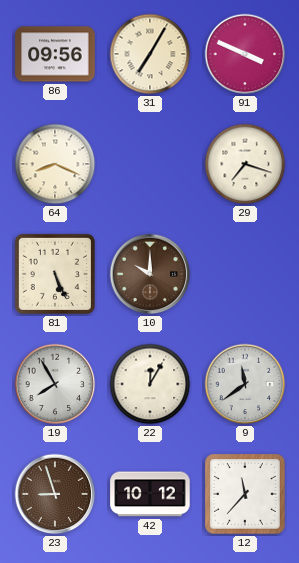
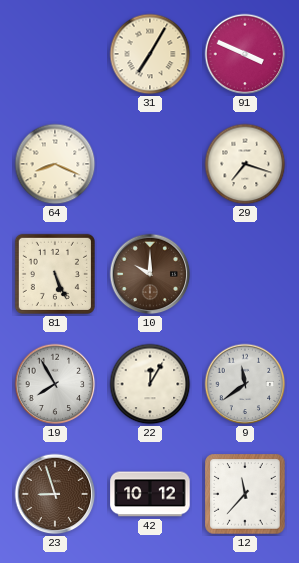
86: 09:56 -> none (55, 54)
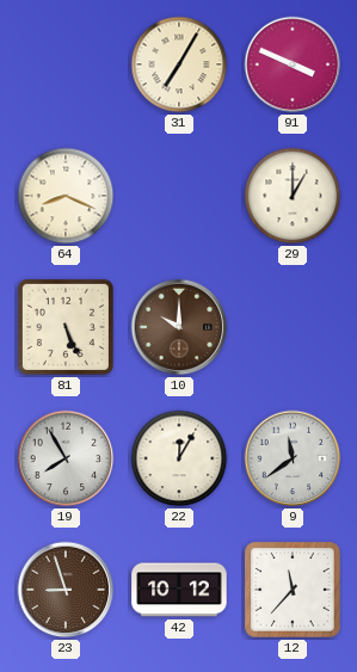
29: 7:18 -> 1:00 (293, 196)
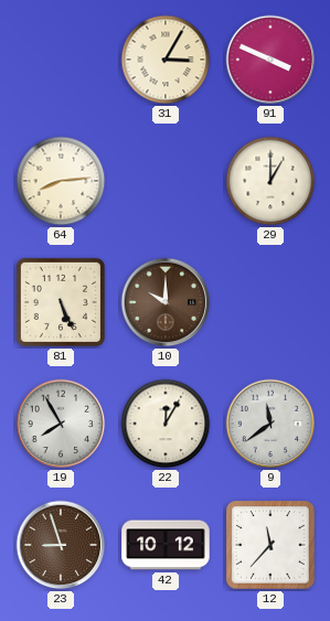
31: 7:05 -> 3:05 (166, 60)
64: 8:19 -> 8:14 (61, 181)
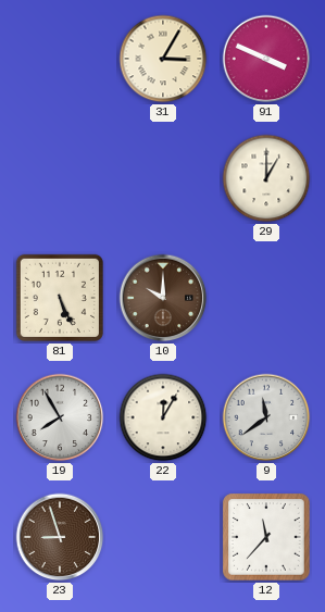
64: 8:14 -> none (61, 181)
42: 10:12 -> none (166, 545)
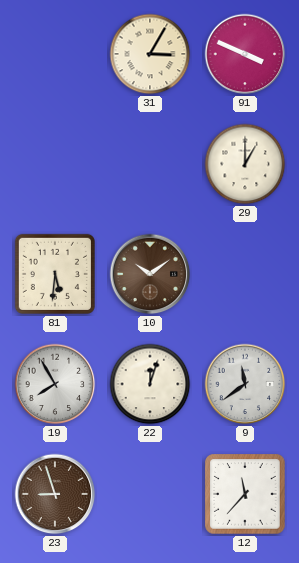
81: 5:26 -> 5:31 (55, 274)
10: 10:00 -> 10:09 (150, 274)
22: 12:05 -> 12:03 (150, 384)
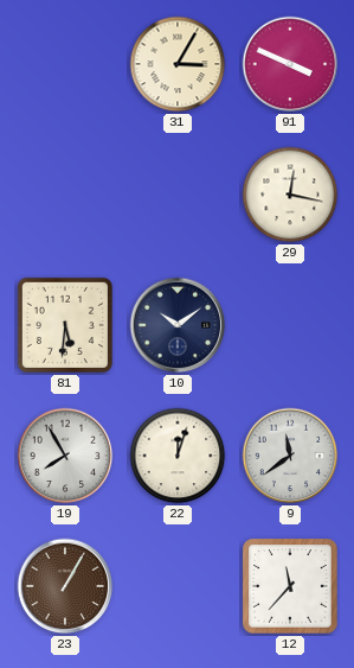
29: 1:00 -> 12:17 (290, 195)
10 dial: brown -> navy (178, 325)
23: 8:57 -> 1:05 (65, 586)
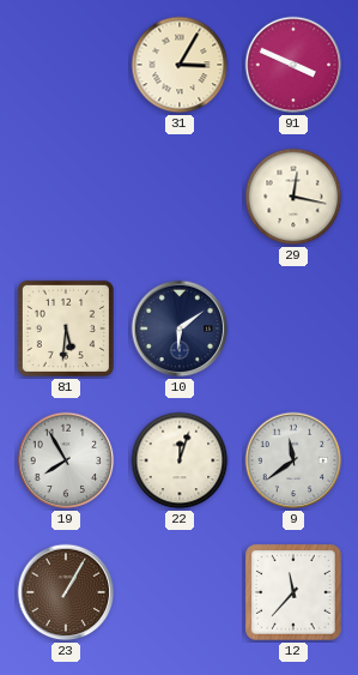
10: 10:09 -> 6:09 (180, 329)
